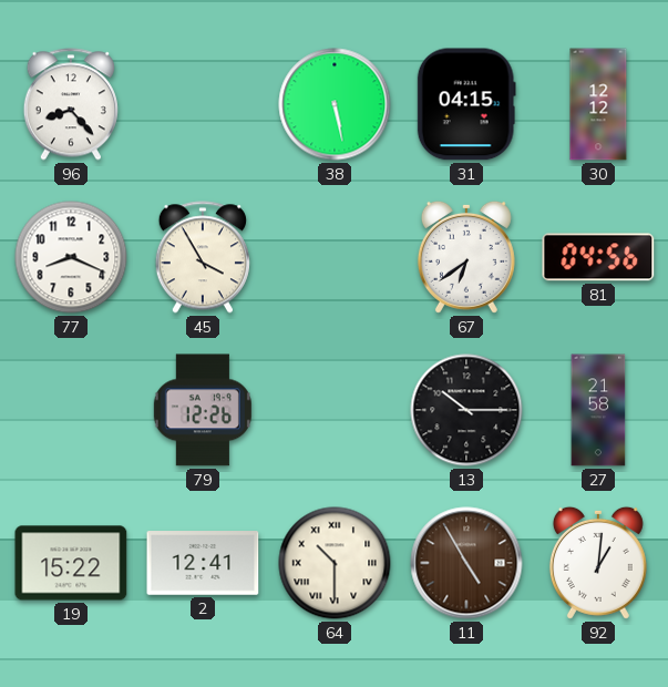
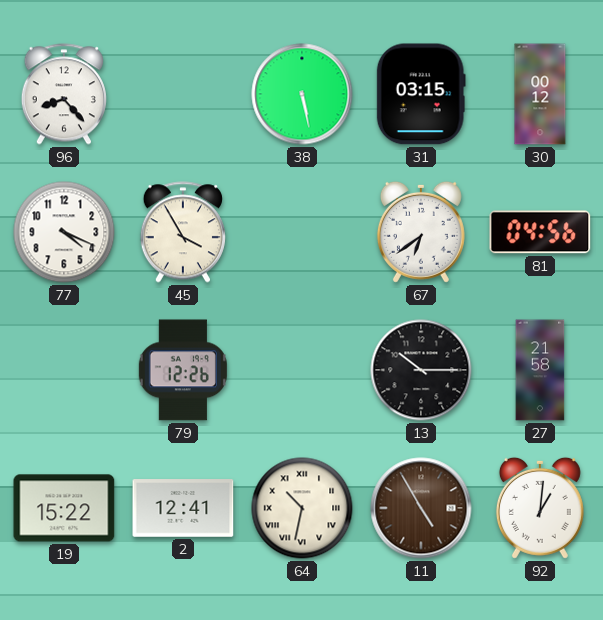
31: 04:15 -> 03:15 (421, 94)
30: 12:12 -> 00:12 (540, 94)
77: 8:19 -> 4:19 (64, 232)
64: 10:30 -> 10:32 (302, 508)
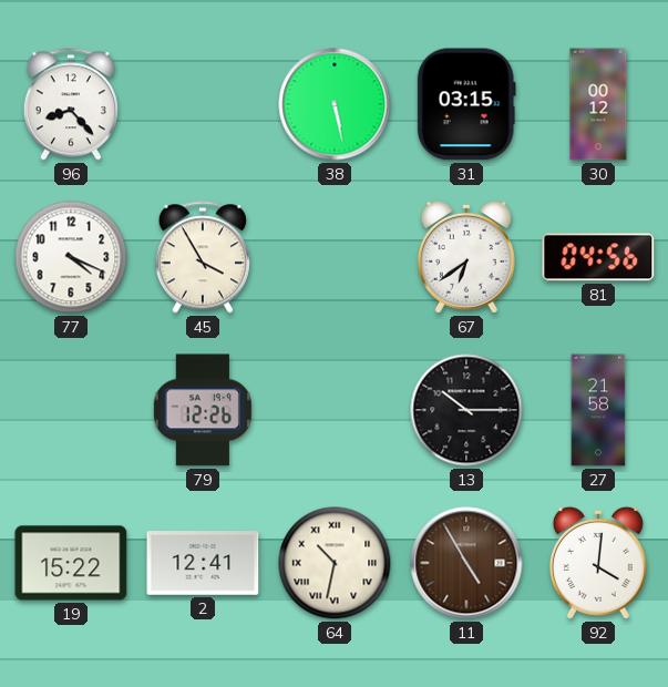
92: 1:01 -> 4:01 (598, 563)
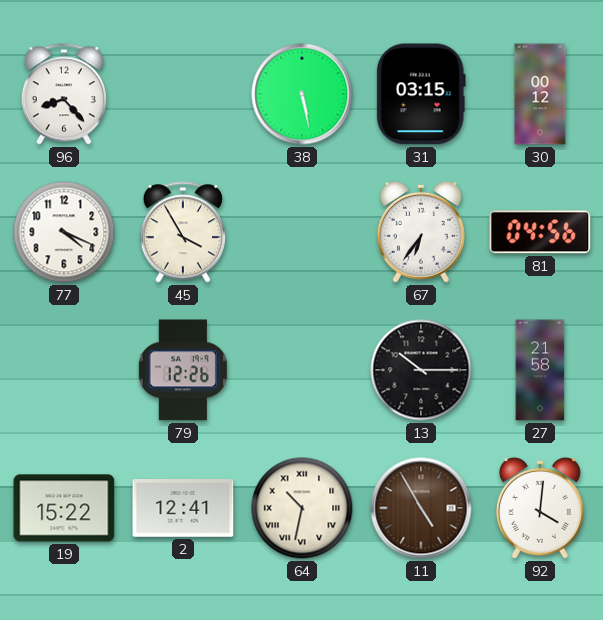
67: 6:39 -> 6:36 (421, 232)
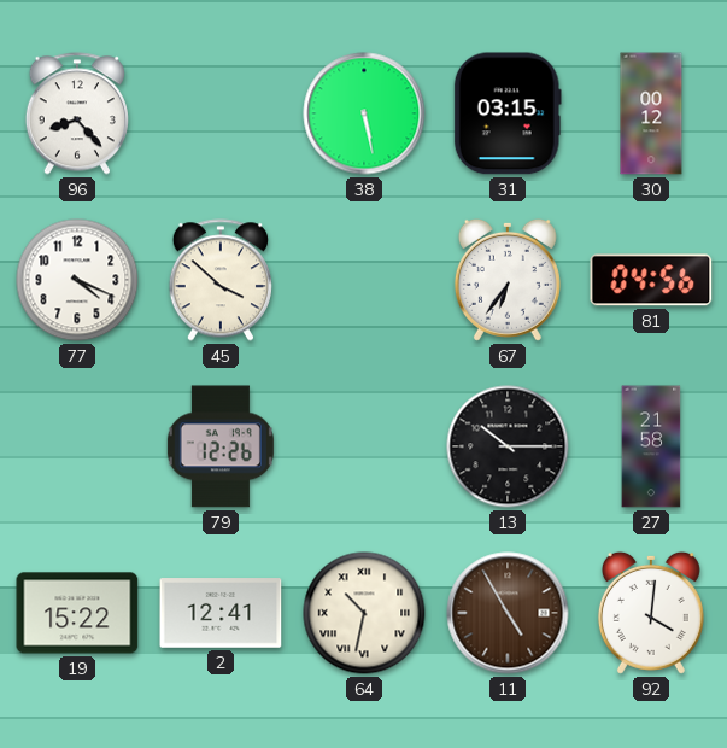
45: 3:55 -> 3:52 (221, 280)
